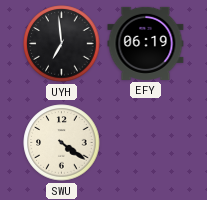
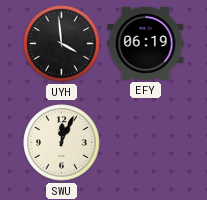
UYH: 6:59 -> 3:59 (62, 44)
SWU: 4:21 -> 12:04 (62, 143)
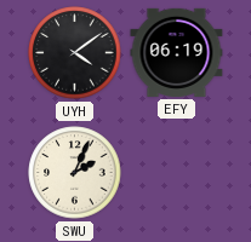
UYH: 3:59 -> 4:09 (75, 53)
SWU: 12:04 -> 2:04 (75, 173)
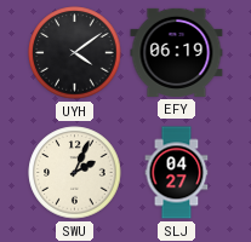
SLJ: none -> 04:27 (177, 173)
